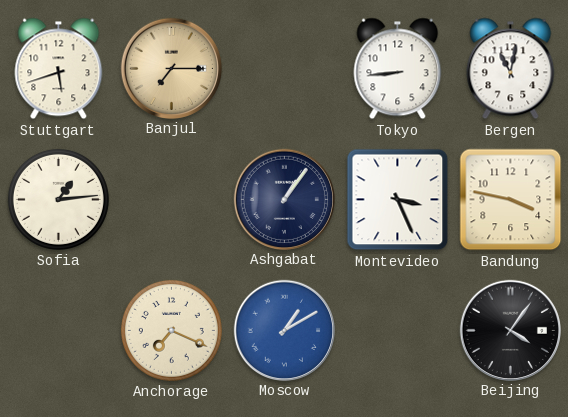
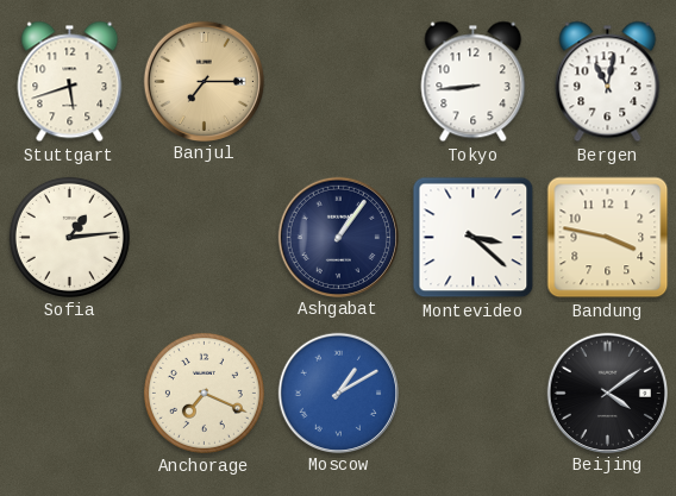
Montevideo: 3:26 -> 3:22 (474, 238)
Beijing: 4:06 -> 4:09 (607, 393)
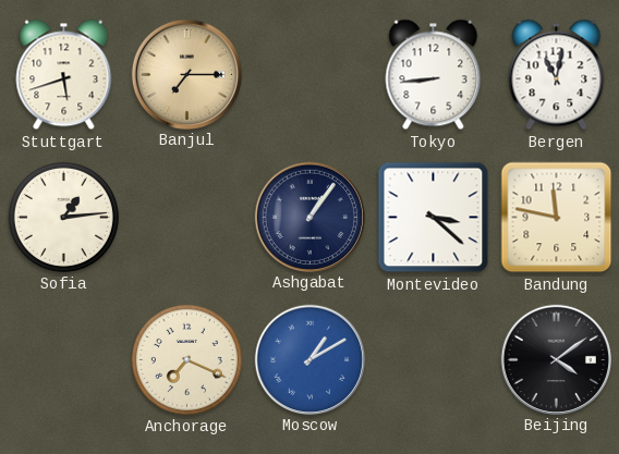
Bandung: 3:47 -> 11:47 (557, 218)
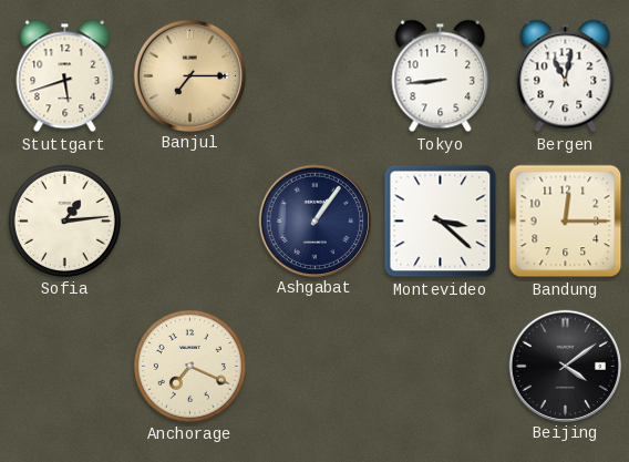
Bandung: 11:47 -> 12:15 (566, 222)
Moscow: 1:10 -> none (309, 359)
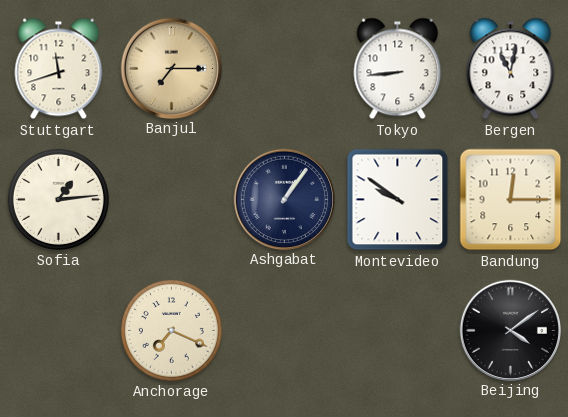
Stuttgart: 5:42 -> 11:42 (59, 69)
Montevideo: 3:22 -> 9:51 (398, 200)
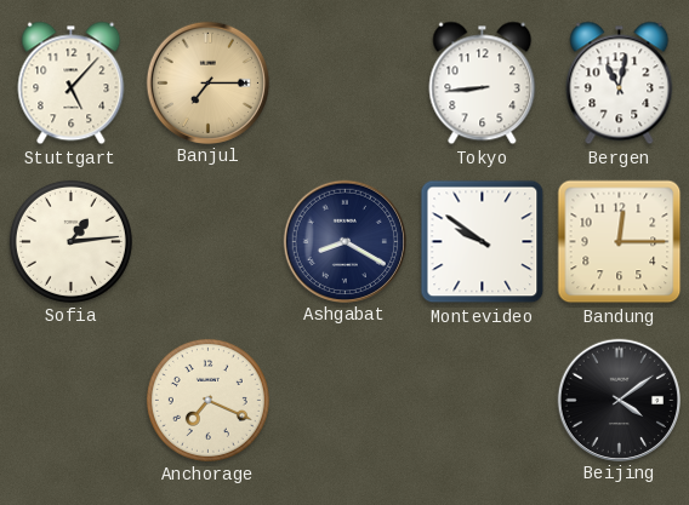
Stuttgart: 11:42 -> 5:07 (72, 84)
Ashgabat: 1:06 -> 8:20 (344, 241)
